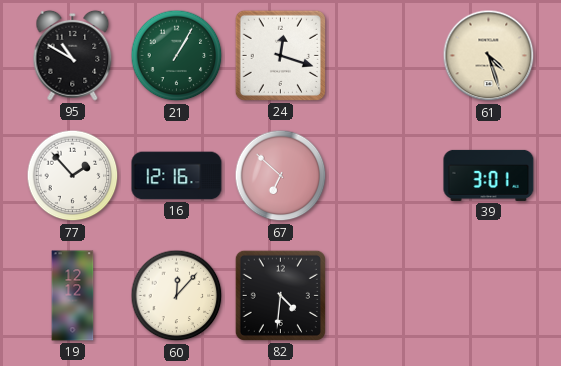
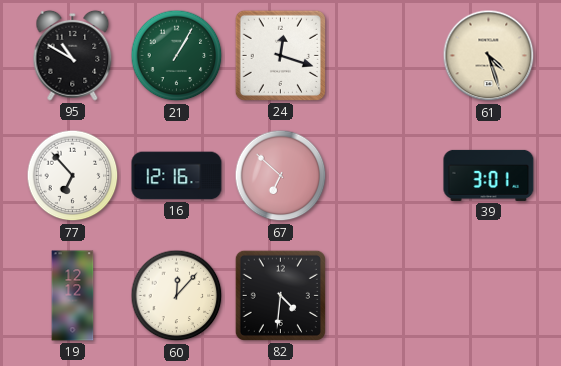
77: 1:53 -> 6:53 (73, 176)
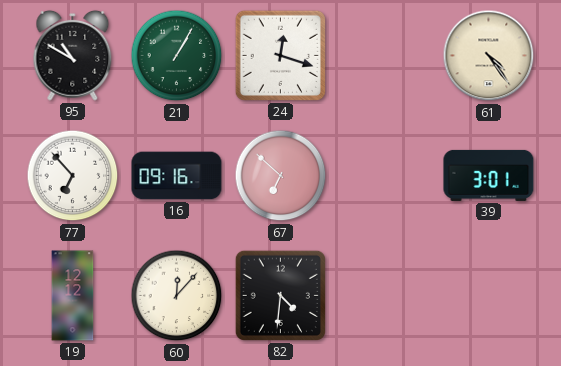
61: 4:27 -> 4:24 (489, 56)
16: 12:16 -> 09:16 (177, 176)
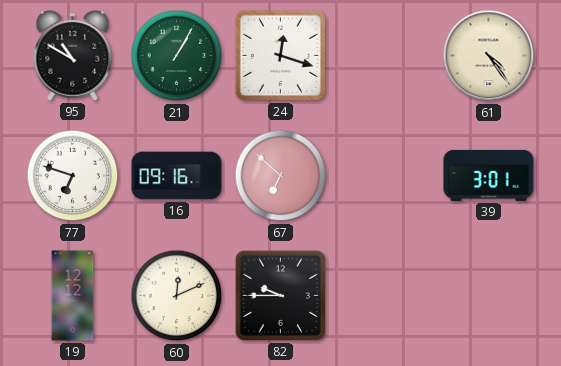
77: 6:53 -> 6:48 (73, 176)
60: 12:07 -> 12:11 (177, 296)
82: 4:31 -> 9:45 (280, 295)
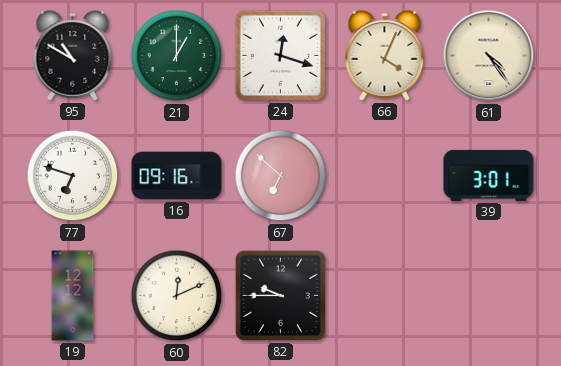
21: 1:05 -> 1:00 (177, 56)
66: none -> 4:04 (385, 55)
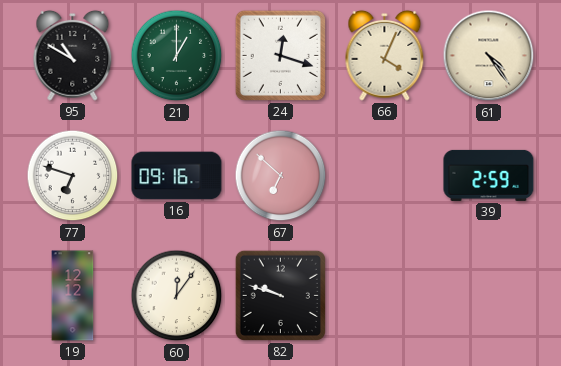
39: 3:01 -> 2:59 (489, 175)
60: 12:11 -> 12:06 (177, 296)
82: 9:45 -> 9:48 (280, 295)
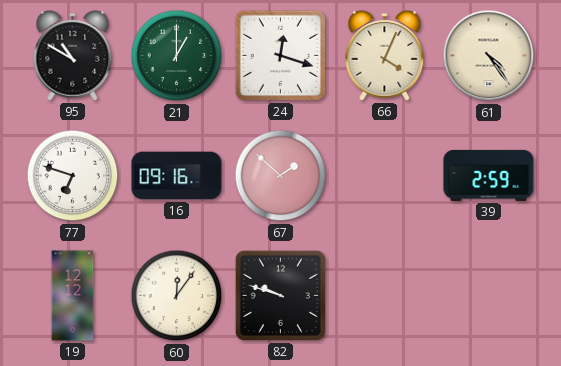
67: 6:52 -> 1:52 (281, 176)
